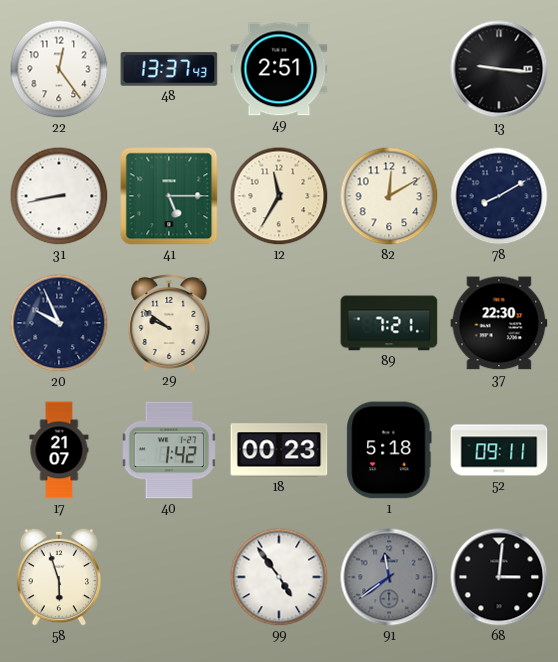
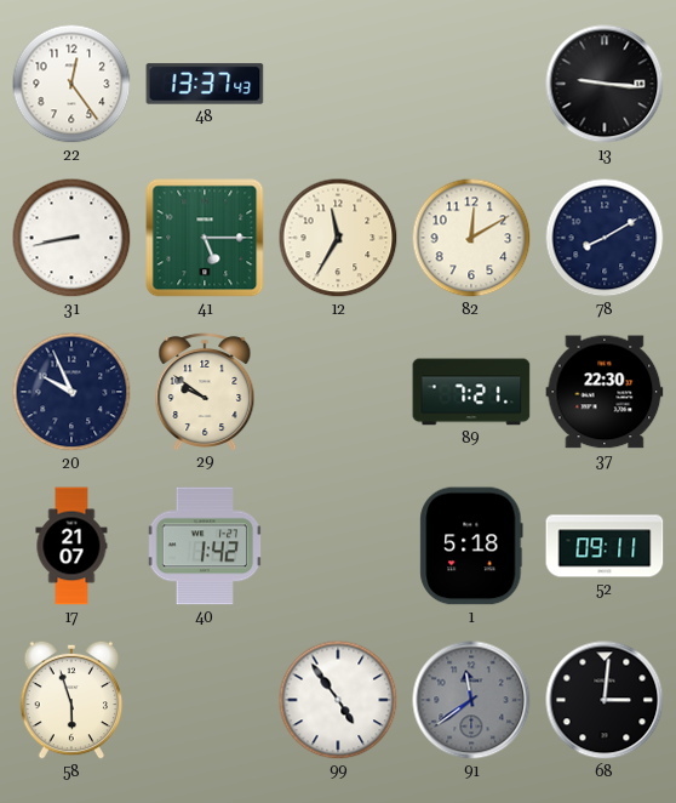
49: 2:51 -> none (279, 69)
18: 00:23 -> none (279, 450)
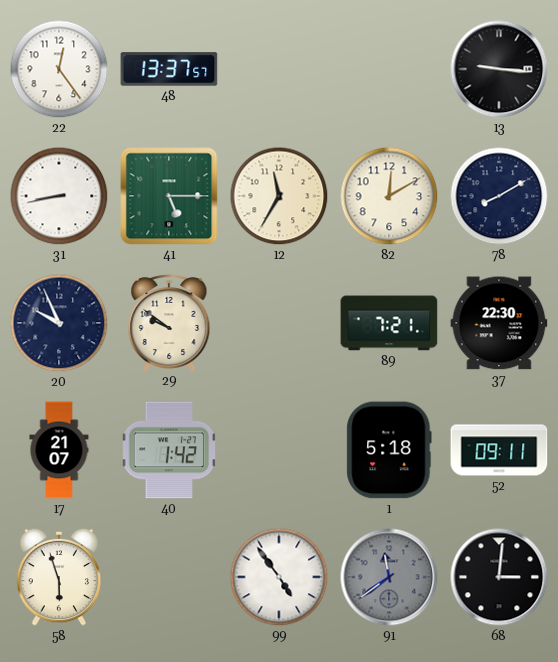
48: 13:37:43 -> 13:37:57 (169, 69)
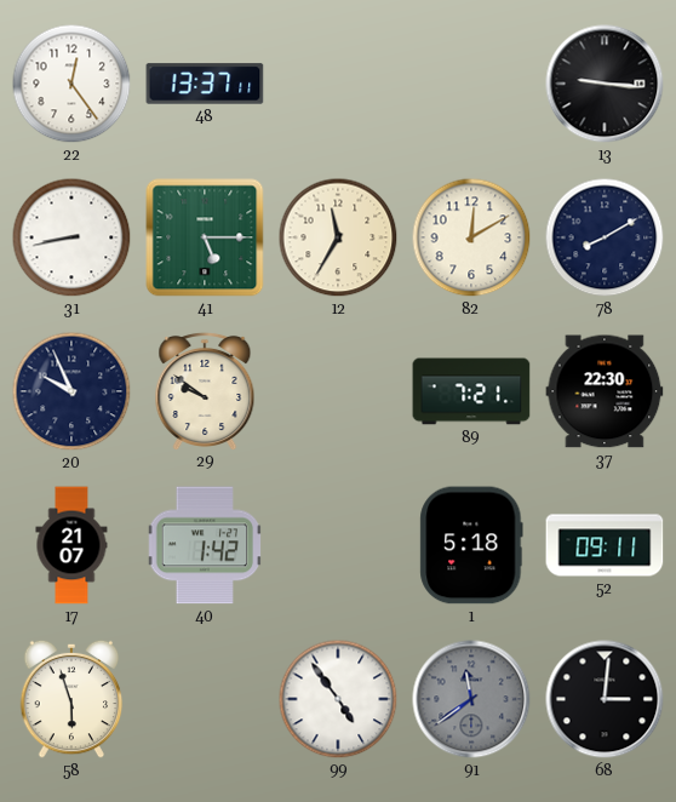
48: 13:37:57 -> 13:37:11 (205, 84)
